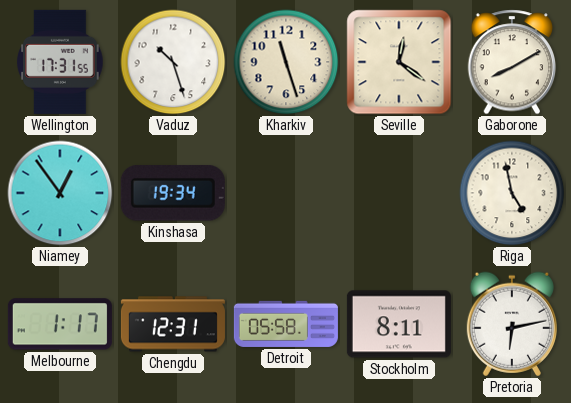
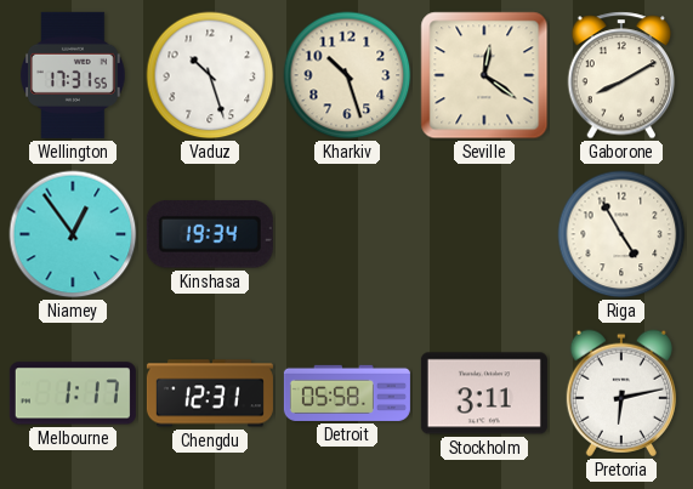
Kharkiv: 11:27 -> 10:27 (347, 75)
Riga: 4:58 -> 4:55 (621, 234)
Stockholm: 8:11 -> 3:11 (484, 393)
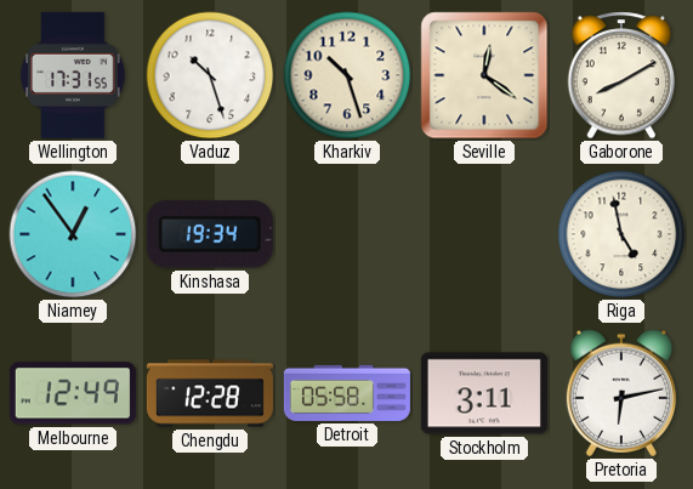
Riga: 4:55 -> 4:58 (621, 234)
Melbourne: 1:17 -> 12:49 (73, 393)
Chengdu: 12:31 -> 12:28 (210, 393)
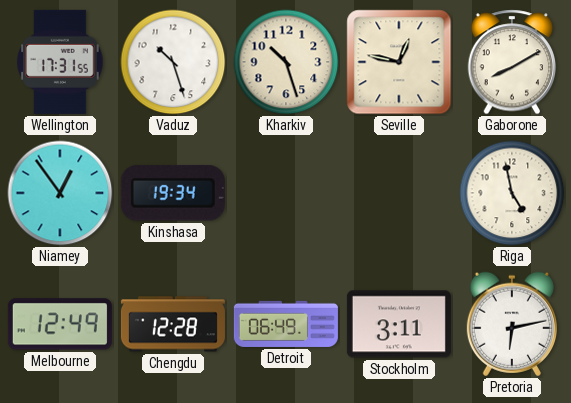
Seville: 12:21 -> 12:47 (399, 62)
Detroit: 05:58 -> 06:49 (286, 324)
